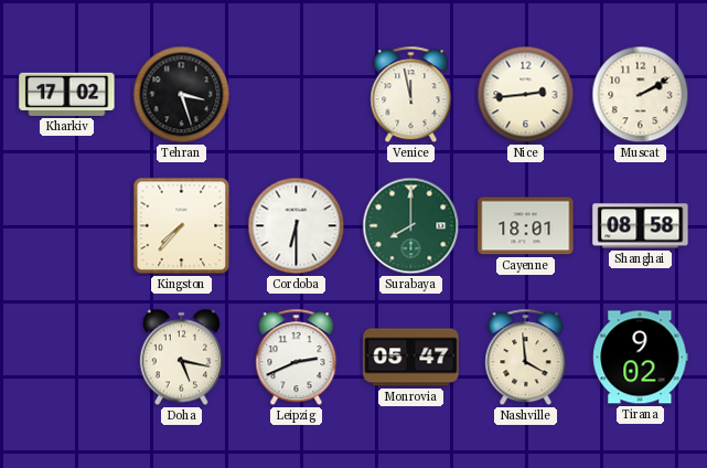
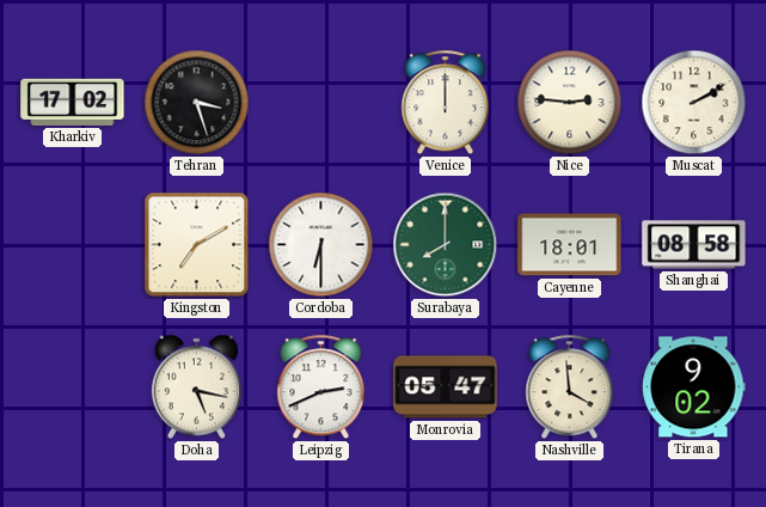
Venice: 11:58 -> 12:00 (446, 103)
Nice: 2:44 -> 2:46 (570, 103)
Kingston: 7:37 -> 7:10 (197, 245)
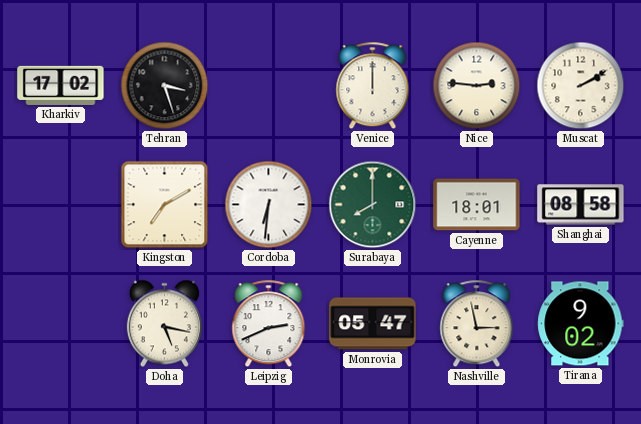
Cordoba: 6:30 -> 6:31 (269, 205)
Nashville: 3:59 -> 2:58 (477, 324)
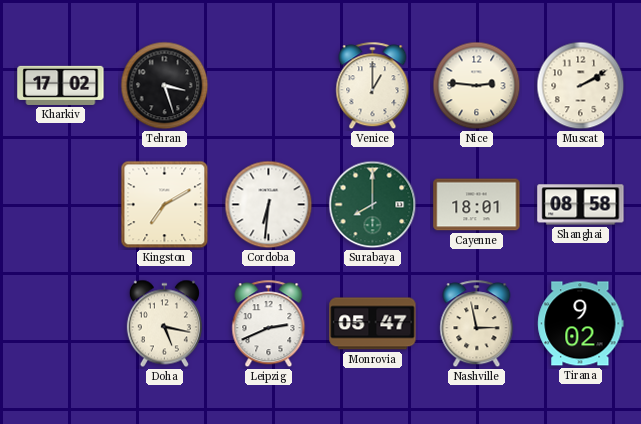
Venice: 12:00 -> 1:00 (373, 86)
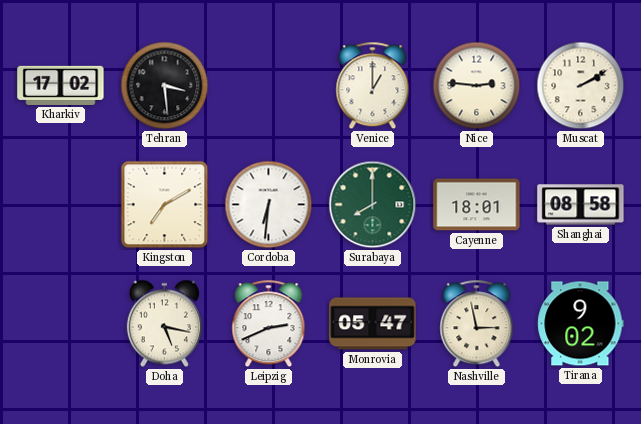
Tehran: 3:27 -> 3:29 (165, 86)
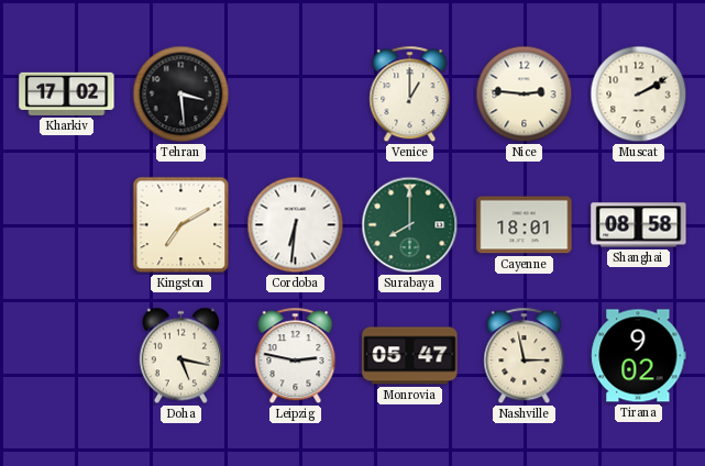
Leipzig: 2:41 -> 2:47 (296, 356)
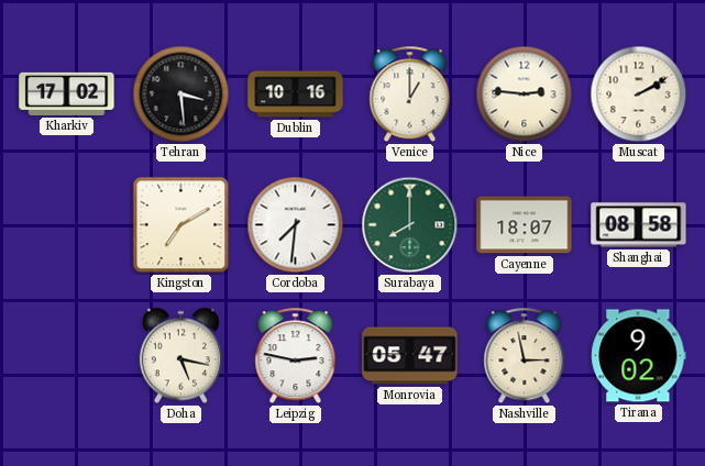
Dublin: none -> 10:16 (296, 95)
Cordoba: 6:31 -> 7:31 (296, 225)
Cayenne: 18:01 -> 18:07 (525, 225)
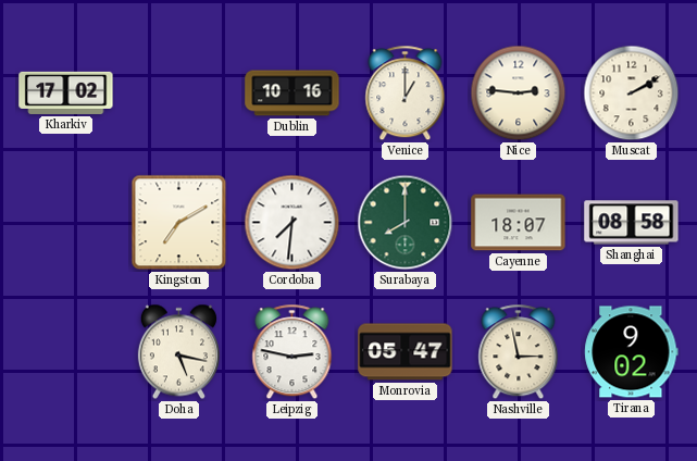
Tehran: 3:29 -> none (181, 95)
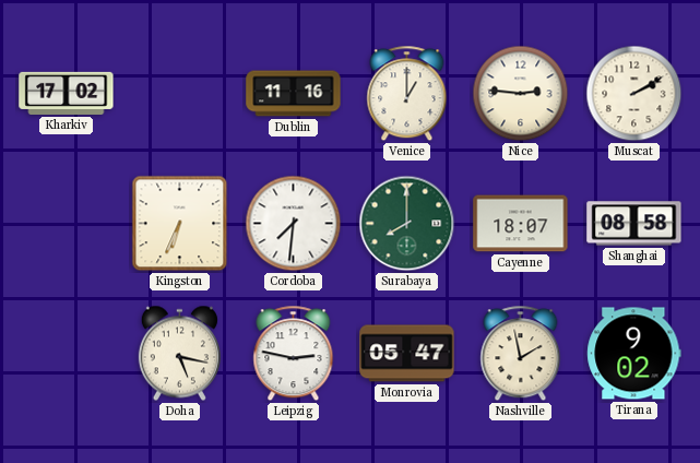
Dublin: 10:16 -> 11:16 (294, 94)
Kingston: 7:10 -> 6:34 (180, 224)
Nashville: 2:58 -> 1:58 (521, 354)
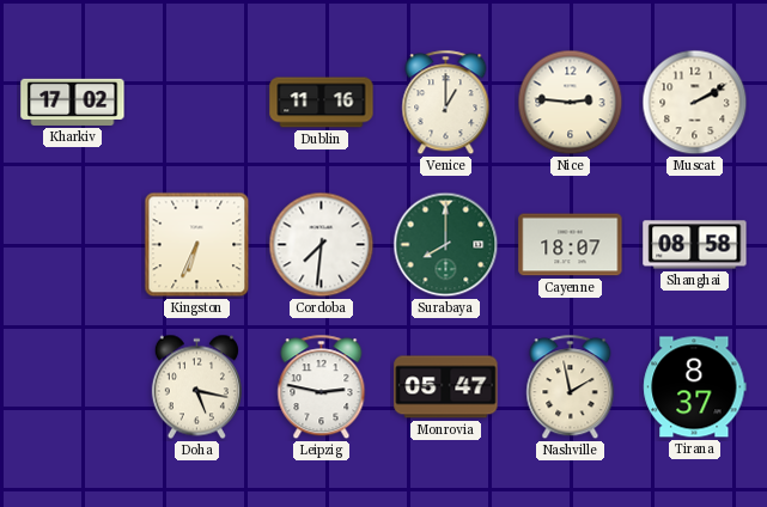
Tirana: 9:02 -> 8:37 (695, 387)
